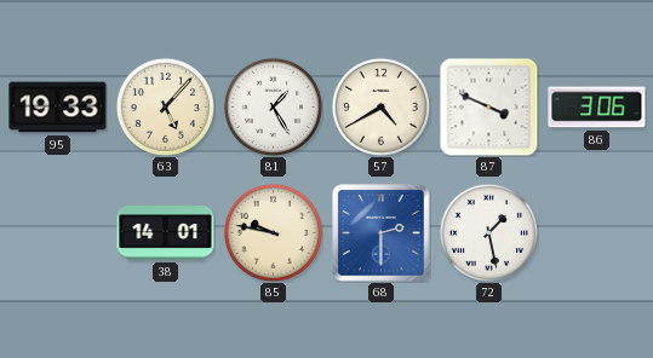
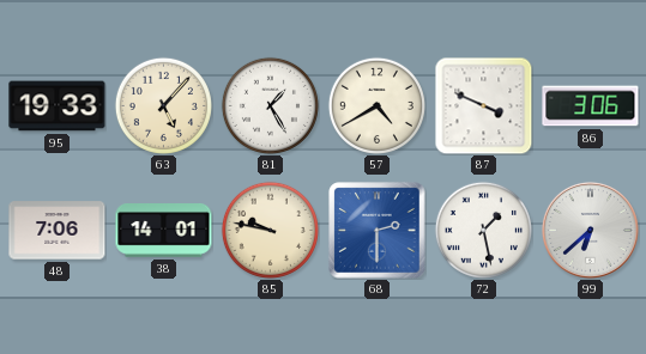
48: none -> 7:06 (58, 231)
99: none -> 6:38 (590, 230)
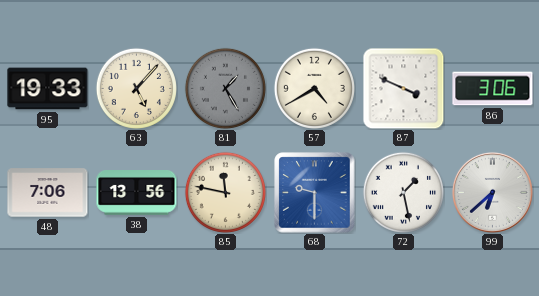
81 dial: white -> grey (225, 88)
38: 14:01 -> 13:56 (137, 193)
85: 9:47 -> 11:47 (225, 192)
68: 2:30 -> 9:30 (315, 193)
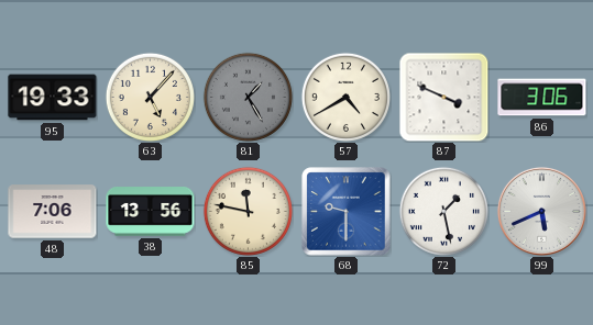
99: 6:38 -> 5:41 (541, 211)
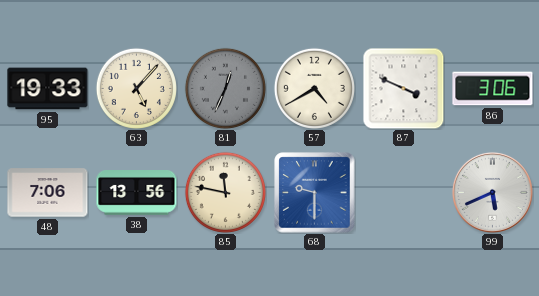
81: 1:25 -> 12:34 (225, 88)
72: 1:28 -> none (443, 211)
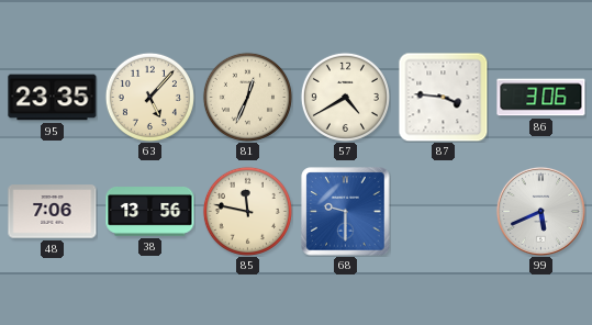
95: 19:33 -> 23:35 (53, 98)
81 dial: grey -> cream (247, 97)
87: 3:49 -> 3:46 (443, 97)
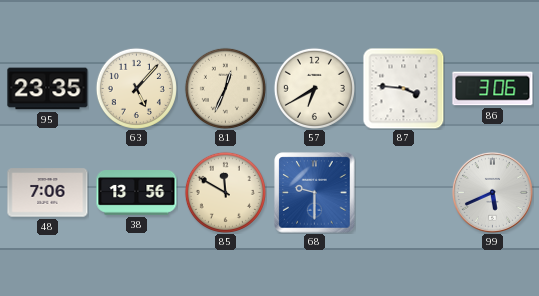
57: 4:40 -> 6:40 (314, 88)
85: 11:47 -> 11:50 (225, 192)
